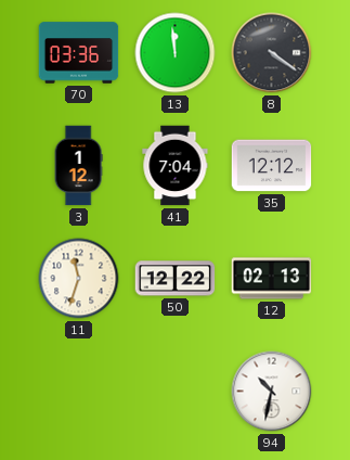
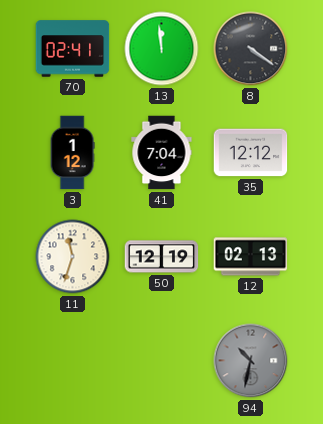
70: 03:36 -> 02:41 (73, 49)
50: 12:22 -> 12:19 (162, 257)
94 dial: white -> grey (251, 361)
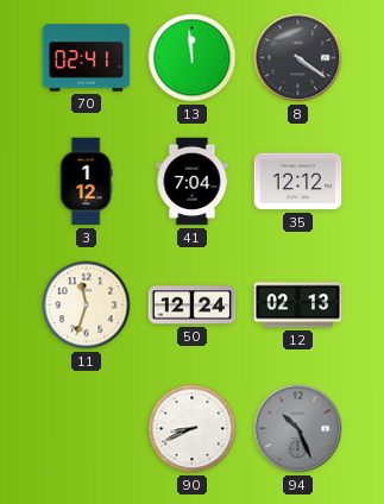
50: 12:19 -> 12:24 (193, 305)
90: none -> 8:41 (193, 429)
94: 10:32 -> 10:26 (298, 429)
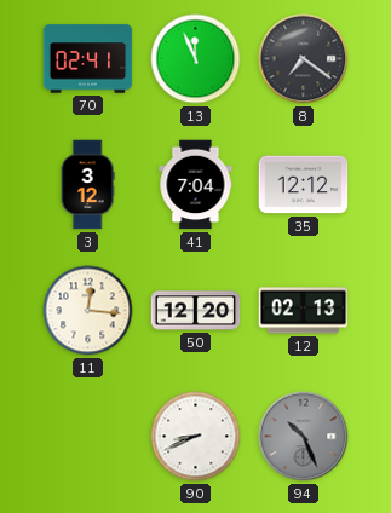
13: 11:59 -> 11:56 (196, 59)
8: 4:21 -> 7:21 (304, 59)
3: 1:12 -> 3:12 (87, 185)
11: 11:33 -> 12:16 (88, 311)
50: 12:24 -> 12:20 (196, 311)
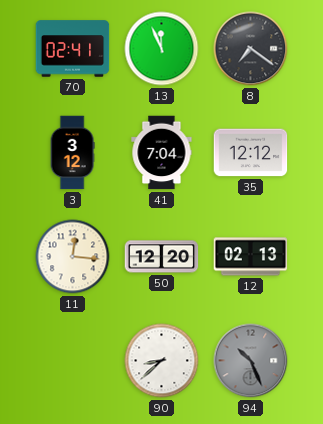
90: 8:41 -> 8:38 (162, 361)
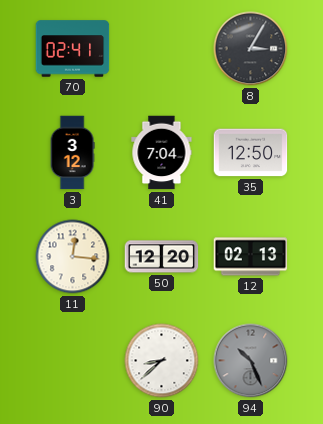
13: 11:56 -> none (162, 49)
8: 7:21 -> 3:05 (251, 49)
35: 12:12 -> 12:50 (251, 153)
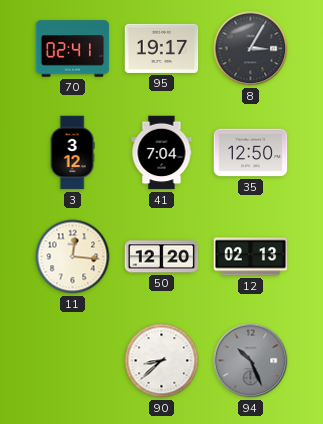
95: none -> 19:17 (162, 48)
